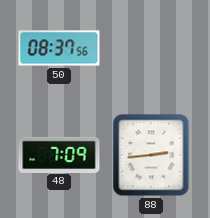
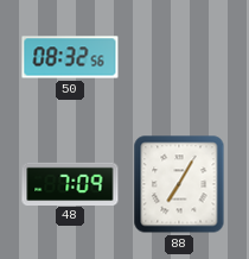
50: 08:37 -> 08:32 (70, 57)
88: 2:44 -> 7:05 (179, 184)
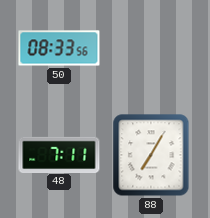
50: 08:32 -> 08:33 (59, 48)
48: 7:09 -> 7:11 (59, 154)
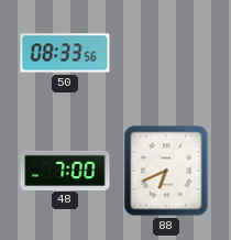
48: 7:11 -> 7:00 (65, 170)
88: 7:05 -> 6:41 (166, 171)
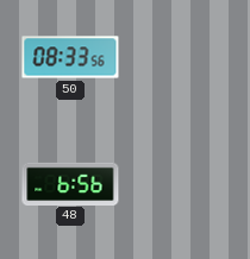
48: 7:00 -> 6:56 (70, 183)
88: 6:41 -> none (166, 171)
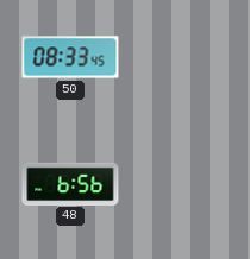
50: 08:33:56 -> 08:33:45 (70, 57)
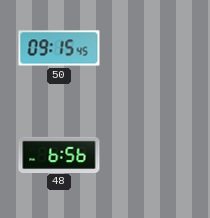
50: 08:33 -> 09:15 (59, 48)
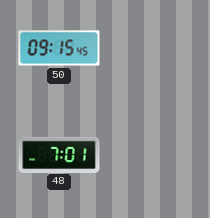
48: 6:56 -> 7:01 (59, 154)
